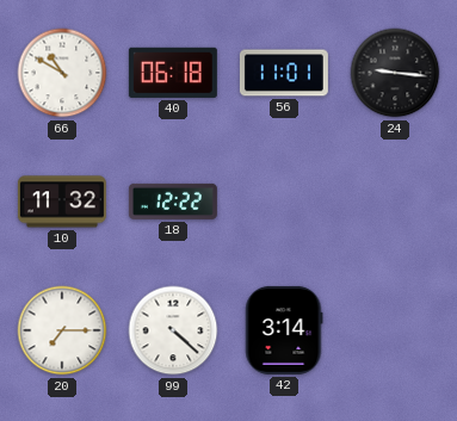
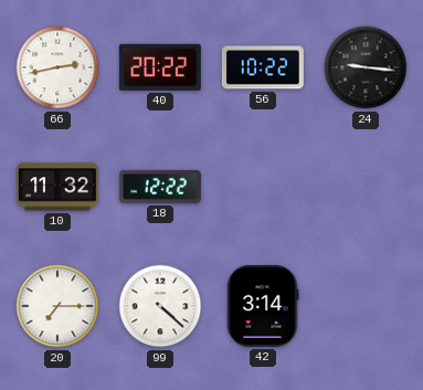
66: 10:50 -> 2:43 (57, 67)
40: 06:18 -> 20:22 (160, 67)
56: 11:01 -> 10:22 (263, 67)
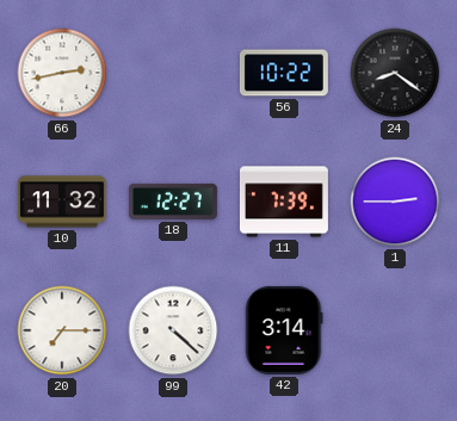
40: 20:22 -> none (160, 67)
24: 9:16 -> 8:21 (395, 73)
18: 12:22 -> 12:27 (173, 202)
11: none -> 7:39 (284, 202)
1: none -> 2:45 (395, 202)
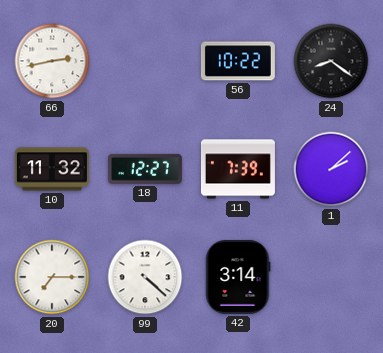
1: 2:45 -> 2:08 (331, 169)
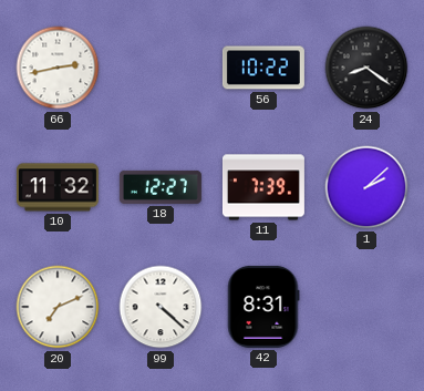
20: 7:15 -> 7:11 (58, 307)
42: 3:14 -> 8:31 (263, 307)
